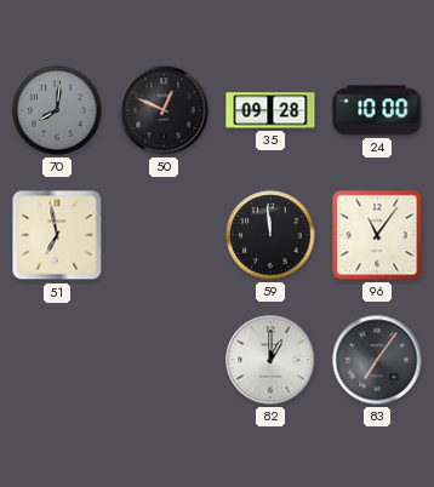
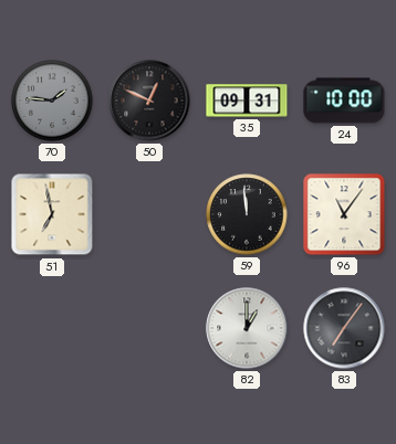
70: 8:01 -> 1:46 (52, 101)
35: 09:28 -> 09:31 (247, 101)
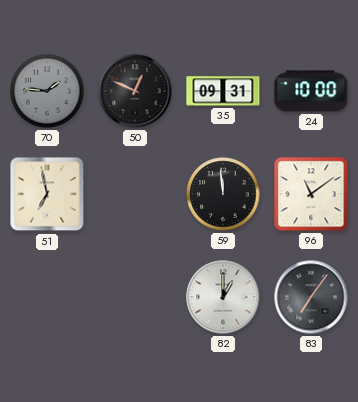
96: 11:06 -> 11:09 (311, 194)
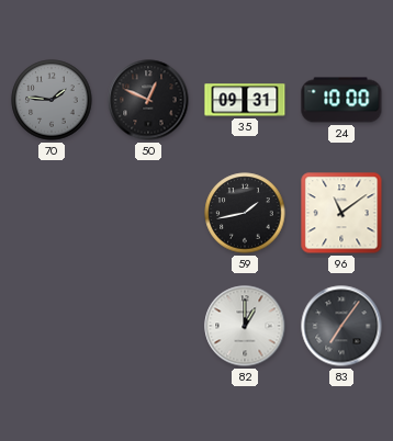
51: 6:58 -> none (47, 194)
59: 11:59 -> 1:43 (245, 213)
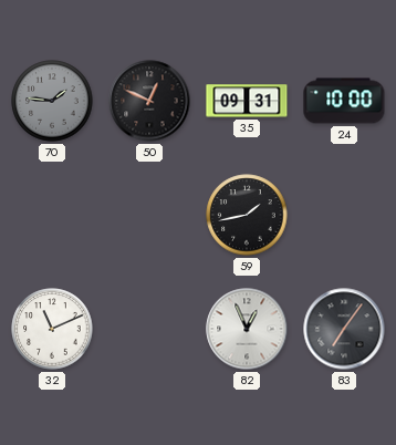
96: 11:09 -> none (341, 213)
32: none -> 11:11 (52, 329)
82: 1:00 -> 12:56 (247, 329)
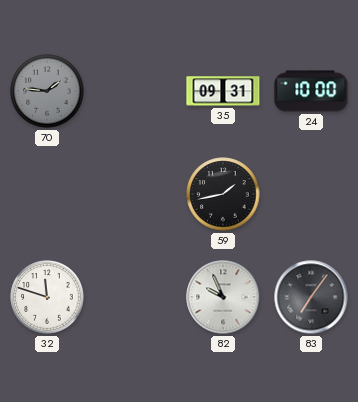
50: 12:49 -> none (149, 101)
32: 11:11 -> 11:48 (47, 297)
82: 12:56 -> 9:56 (223, 297)
